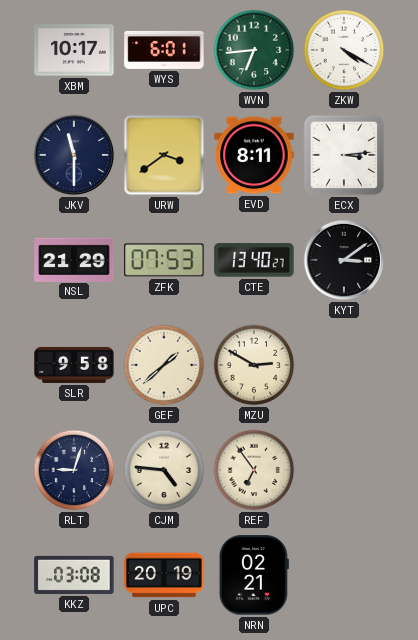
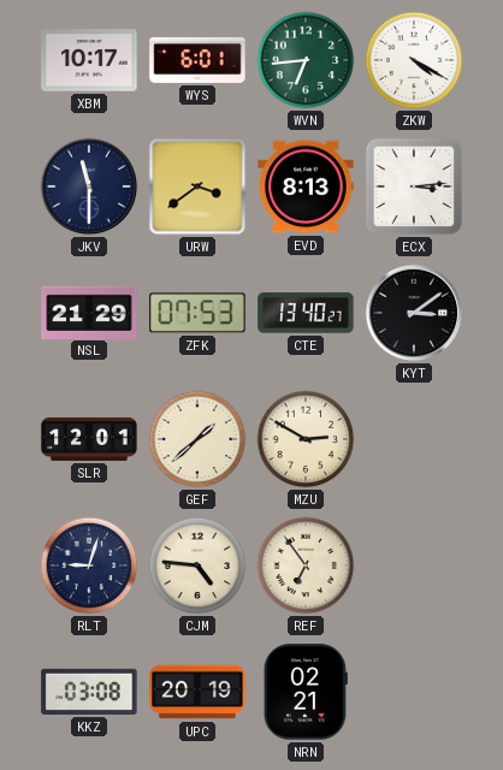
EVD: 8:11 -> 8:13 (306, 186)
SLR: 9:58 -> 12:01 (89, 439)
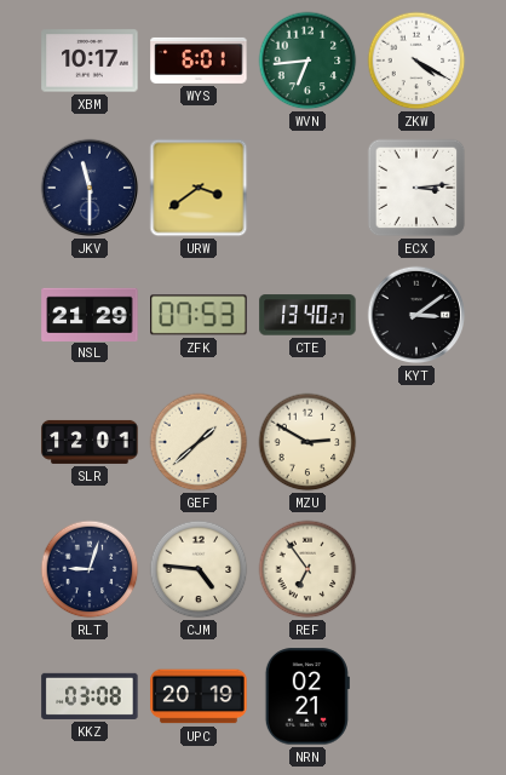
EVD: 8:13 -> none (306, 186)
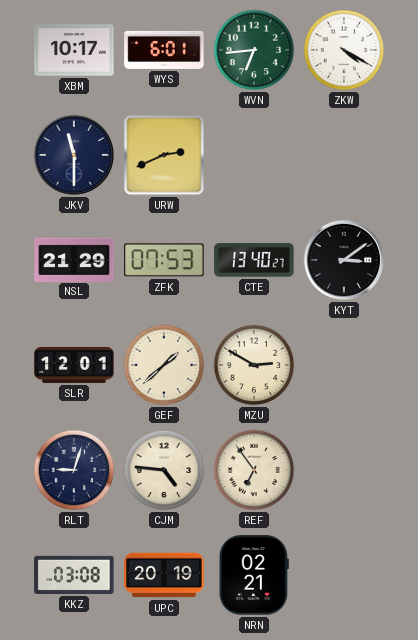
URW: 3:39 -> 2:41 (164, 155)
ECX: 3:14 -> none (416, 188)
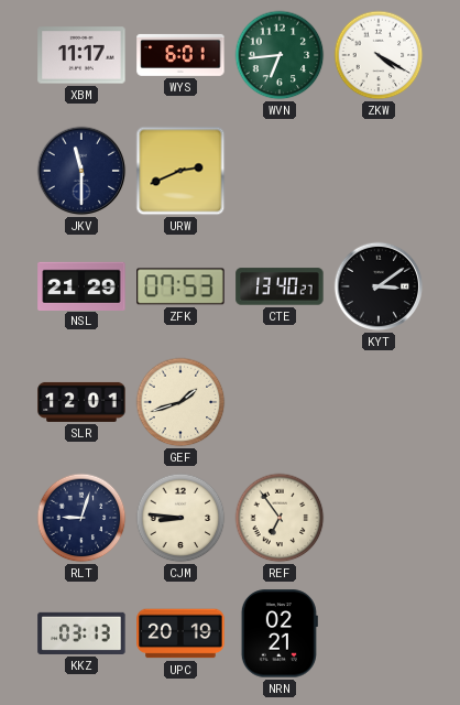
XBM: 10:17 -> 11:17 (81, 55)
GEF: 1:38 -> 1:42 (180, 402)
MZU: 2:50 -> none (254, 365)
CJM: 4:46 -> 8:46 (180, 518)
KKZ: 03:08 -> 03:13 (81, 633)
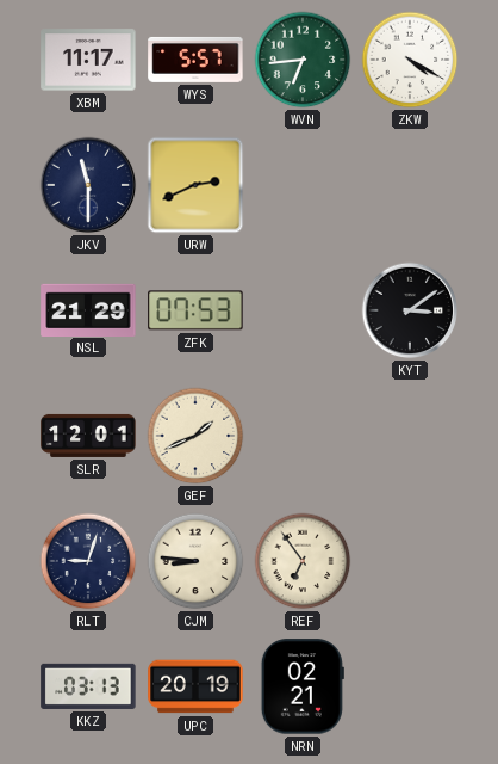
WYS: 6:01 -> 5:57 (195, 60)
CTE: 13:40 -> none (280, 286)
GEF: 1:42 -> 1:41 (195, 436)
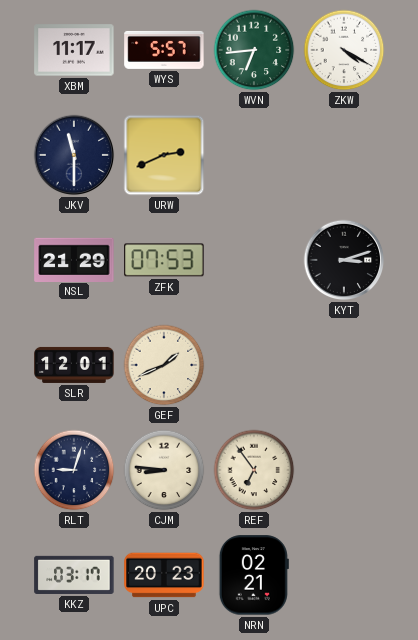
KYT: 3:09 -> 3:12 (344, 260)
KKZ: 03:13 -> 03:17 (74, 575)
UPC: 20:19 -> 20:23 (164, 575)
